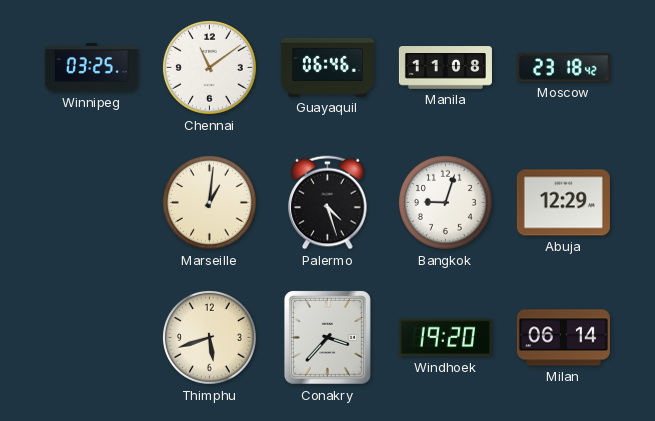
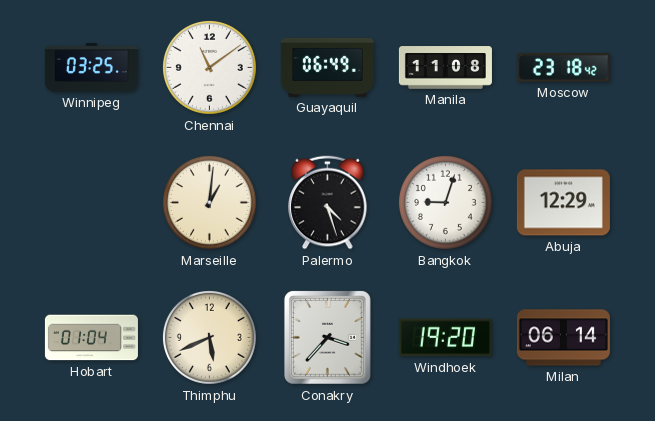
Guayaquil: 06:46 -> 06:49 (327, 67)
Hobart: none -> 01:04 (91, 338)
Thimphu: 5:42 -> 5:41 (210, 338)
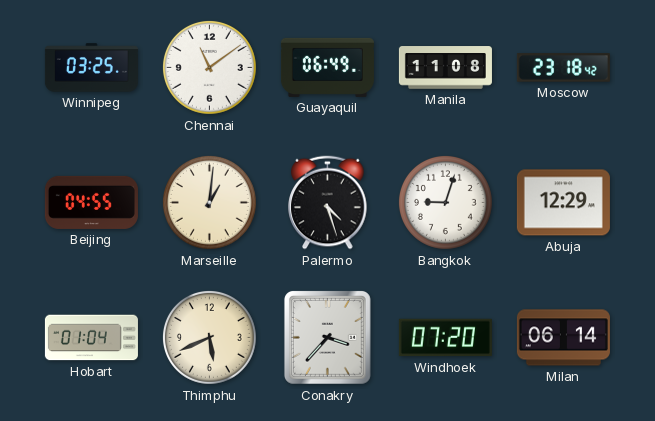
Beijing: none -> 04:55 (91, 202)
Windhoek: 19:20 -> 07:20 (445, 338)
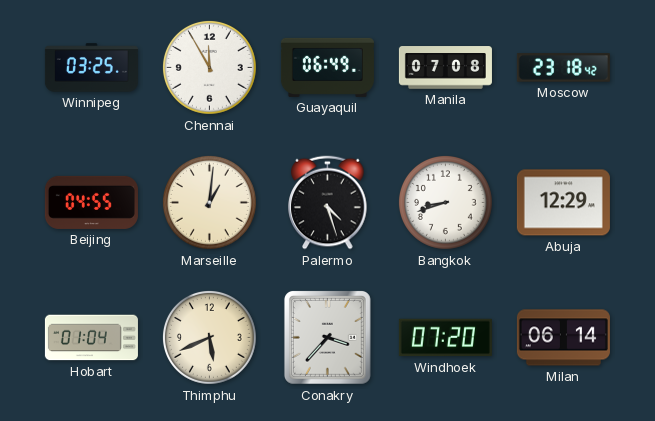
Chennai: 11:09 -> 11:55 (210, 68)
Manila: 11:08 -> 07:08 (445, 68)
Bangkok: 9:03 -> 8:42 (446, 203)
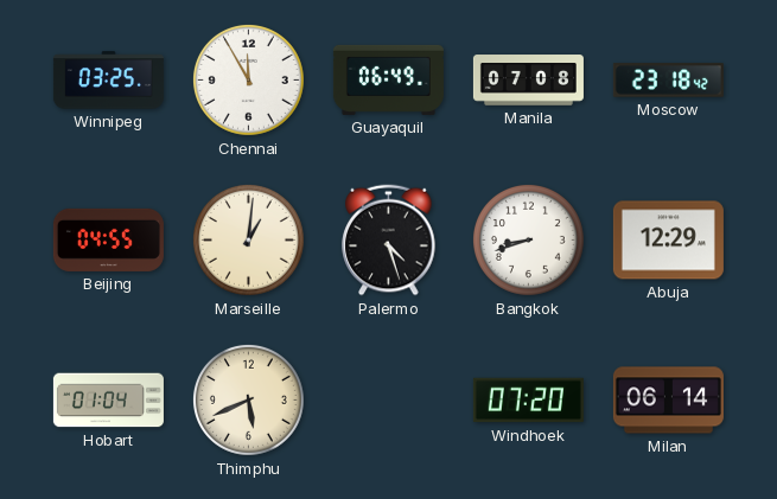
Conakry: 3:37 -> none (327, 338)
